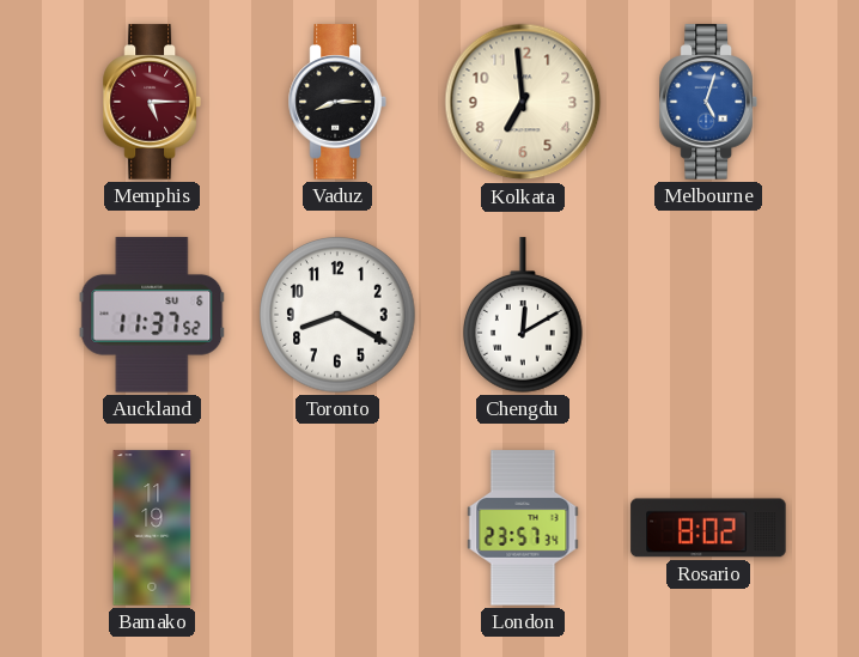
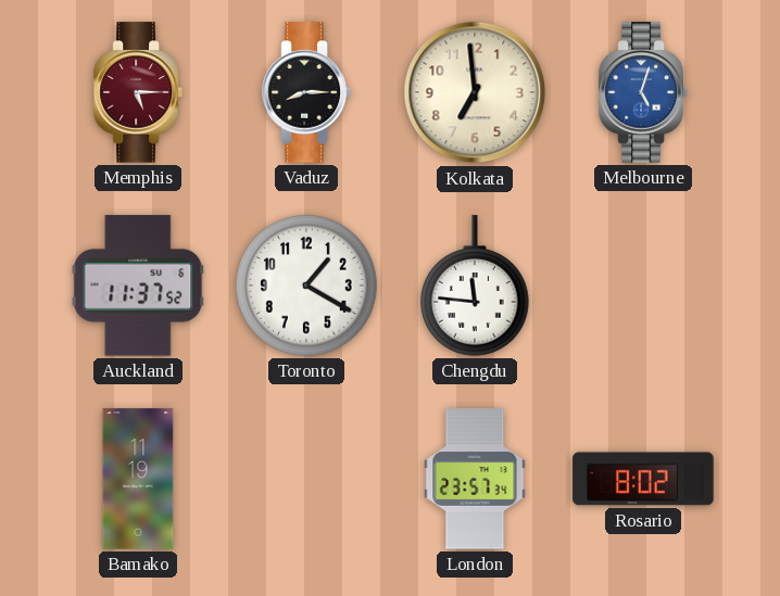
Toronto: 8:20 -> 1:20 (306, 286)
Chengdu: 12:10 -> 11:46 (476, 286)
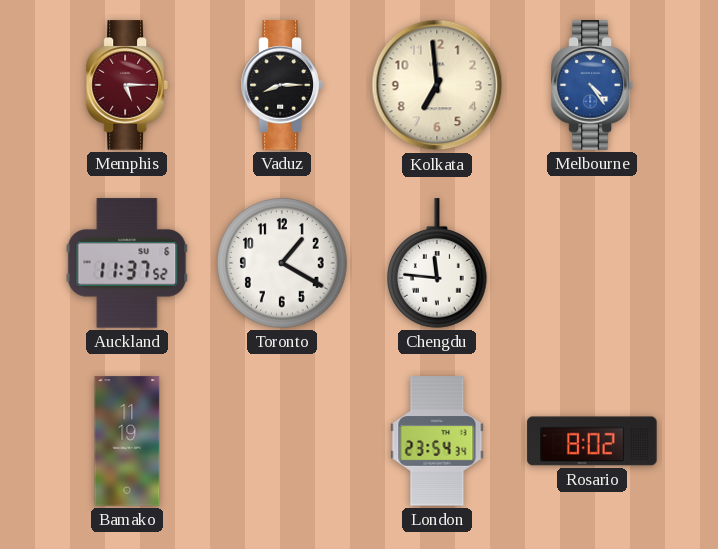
Melbourne: 5:03 -> 4:24 (592, 85)
London: 23:57 -> 23:54 (437, 441)
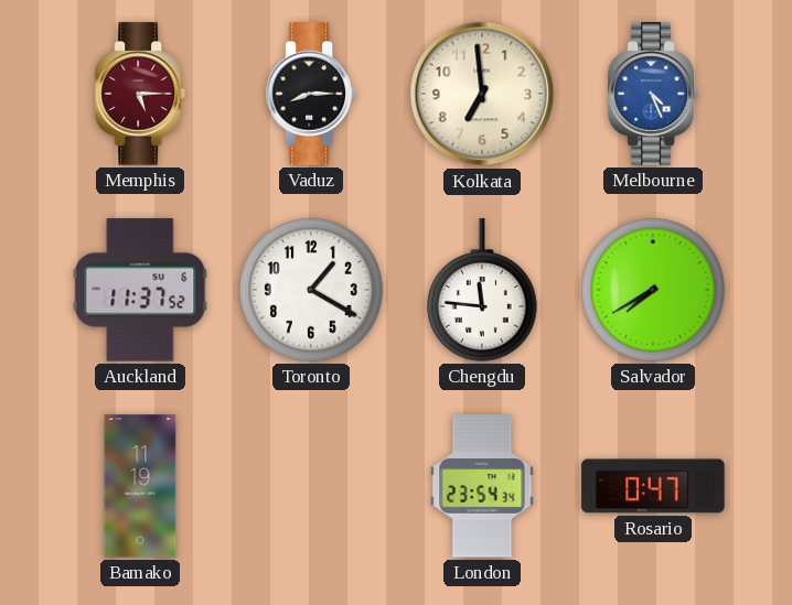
Melbourne: 4:24 -> 4:26 (653, 94)
Salvador: none -> 7:40 (653, 290)
Rosario: 8:02 -> 0:47 (653, 486)
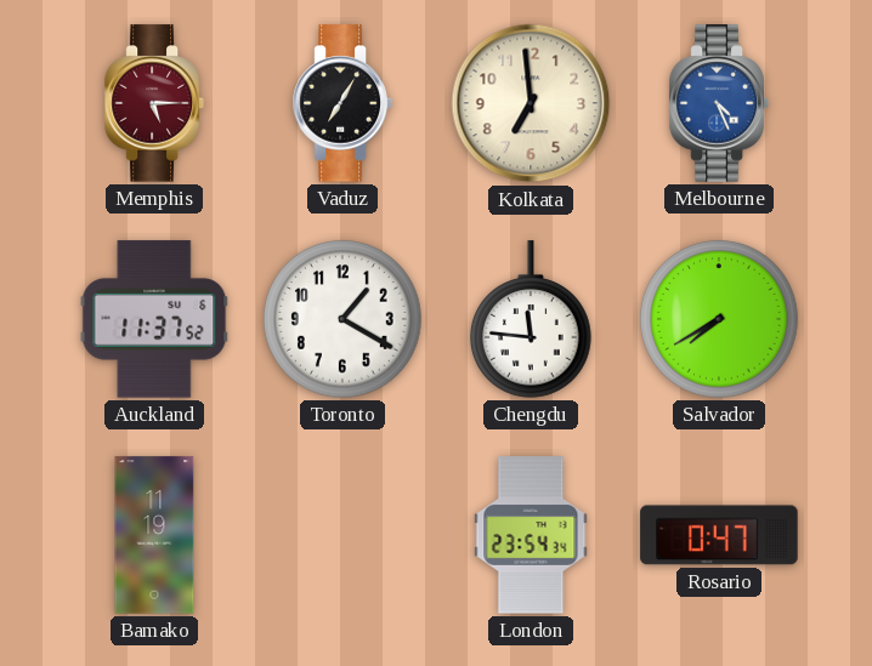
Vaduz: 8:15 -> 7:05 (342, 103)
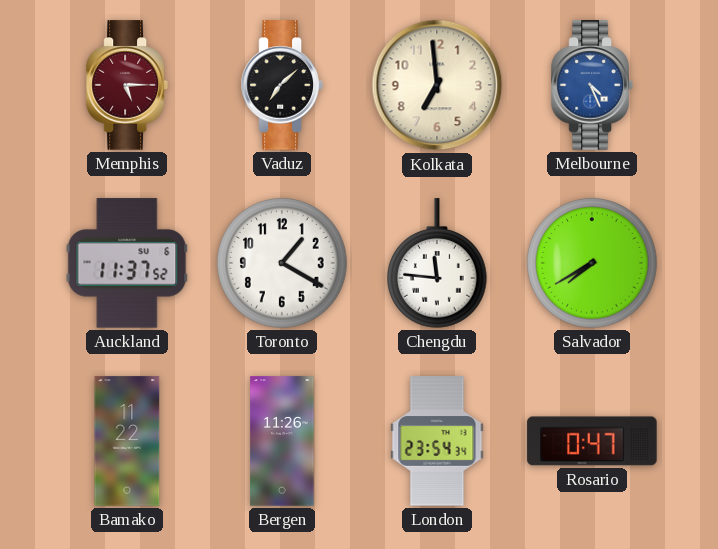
Vaduz: 7:05 -> 7:08 (282, 85)
Bamako: 11:19 -> 11:22 (127, 441)
Bergen: none -> 11:26 (282, 441)
